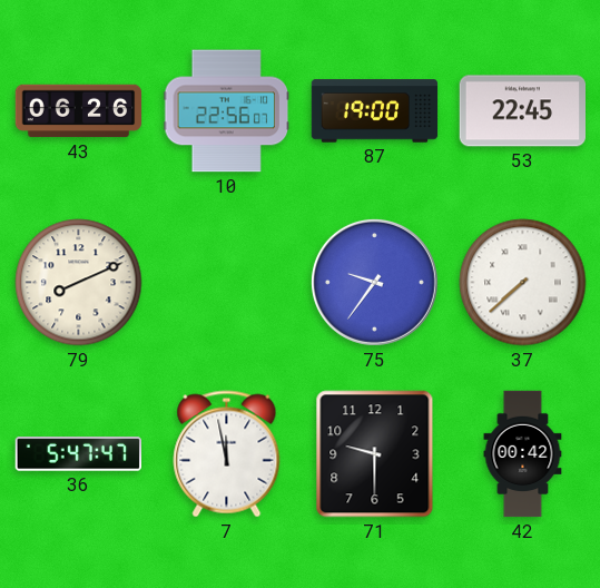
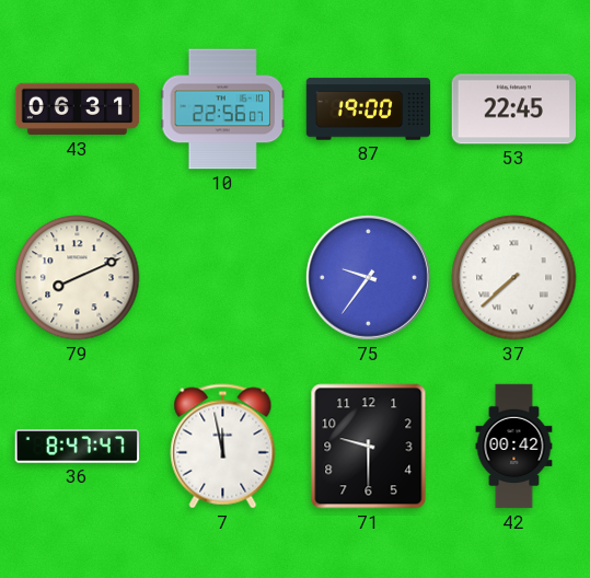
43: 06:26 -> 06:31 (78, 109)
36: 5:47 -> 8:47 (77, 447)
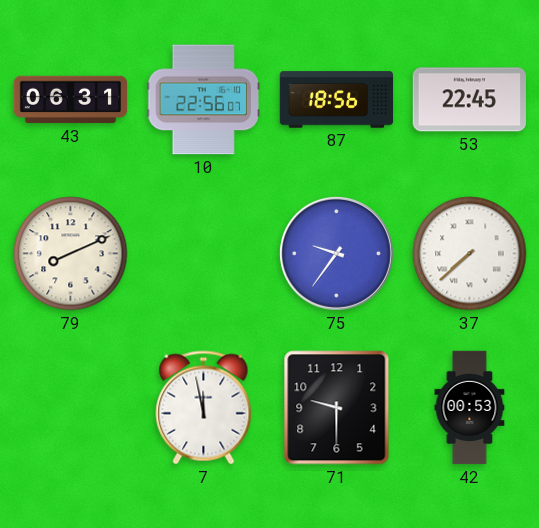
87: 19:00 -> 18:56 (337, 100)
36: 8:47 -> none (77, 447)
42: 00:42 -> 00:53 (470, 408)
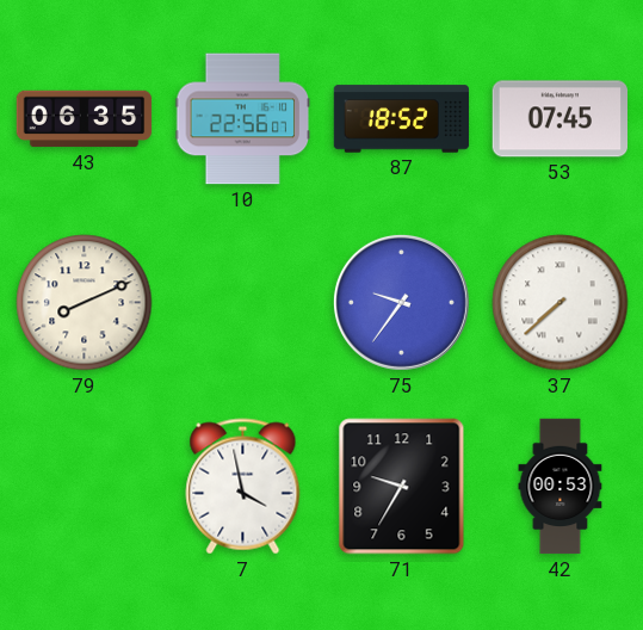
43: 06:31 -> 06:35 (85, 119)
87: 18:56 -> 18:52 (402, 119)
53: 22:45 -> 07:45 (559, 119)
7: 11:58 -> 3:58 (243, 487)
71: 9:30 -> 9:35 (402, 487)
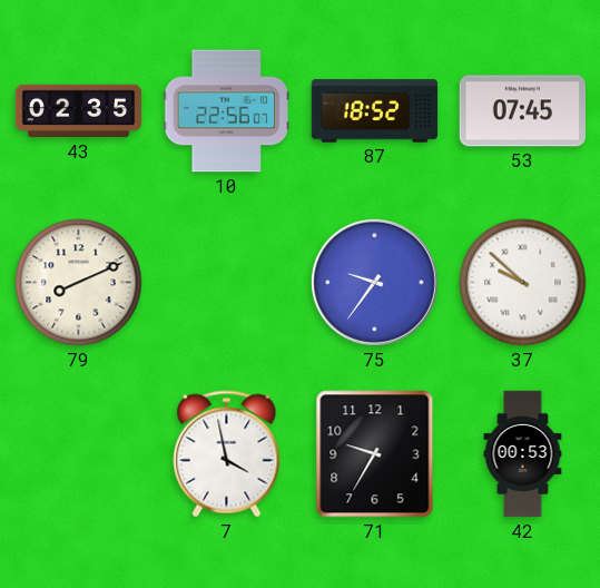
43: 06:35 -> 02:35 (79, 111)
37: 7:38 -> 9:52 (523, 283)
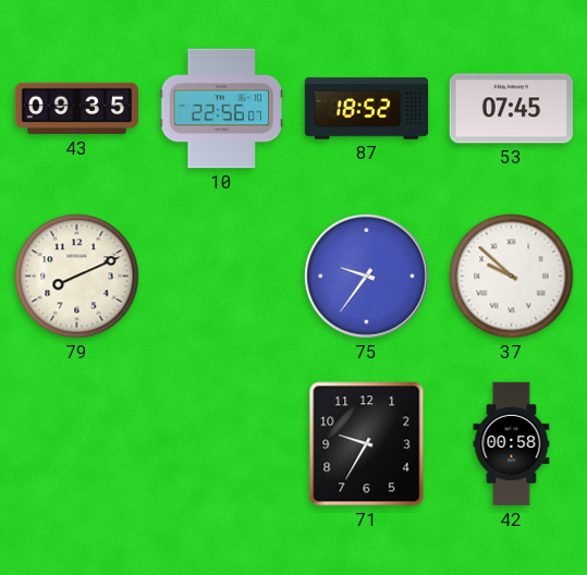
43: 02:35 -> 09:35 (77, 109)
7: 3:58 -> none (227, 454)
42: 00:53 -> 00:58 (512, 444)
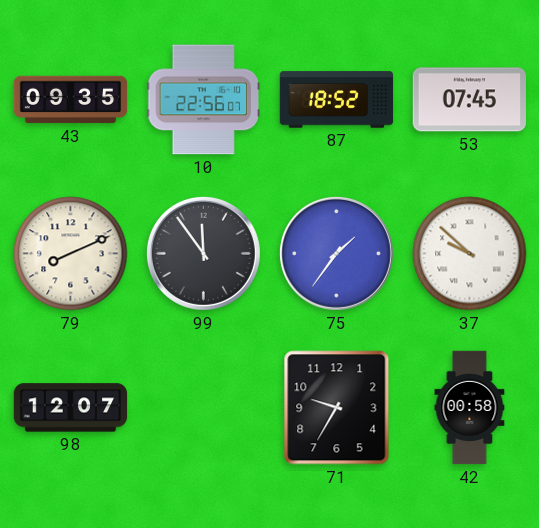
99: none -> 11:54 (203, 253)
75: 9:36 -> 1:36 (336, 253)
98: none -> 12:07 (71, 408)
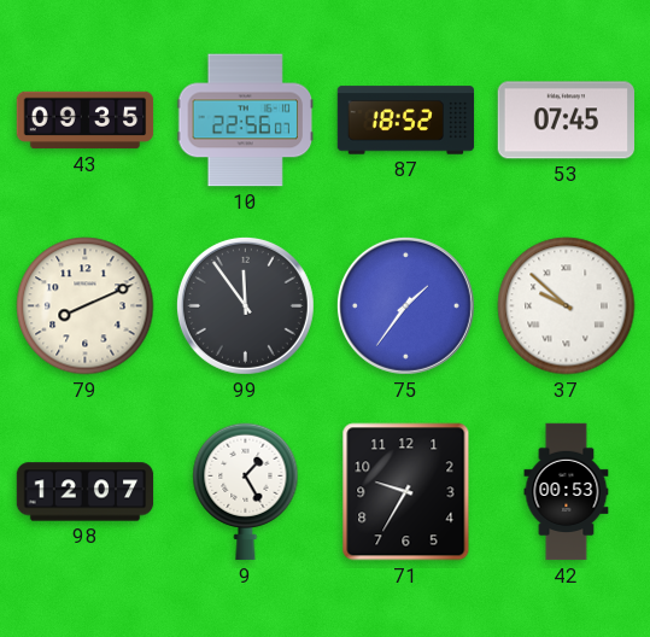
9: none -> 1:25 (246, 492)
42: 00:58 -> 00:53 (567, 492)
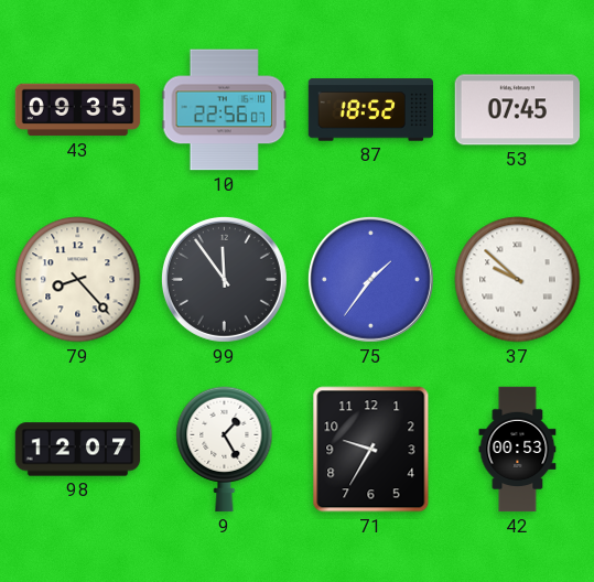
79: 8:11 -> 8:23 (78, 280)
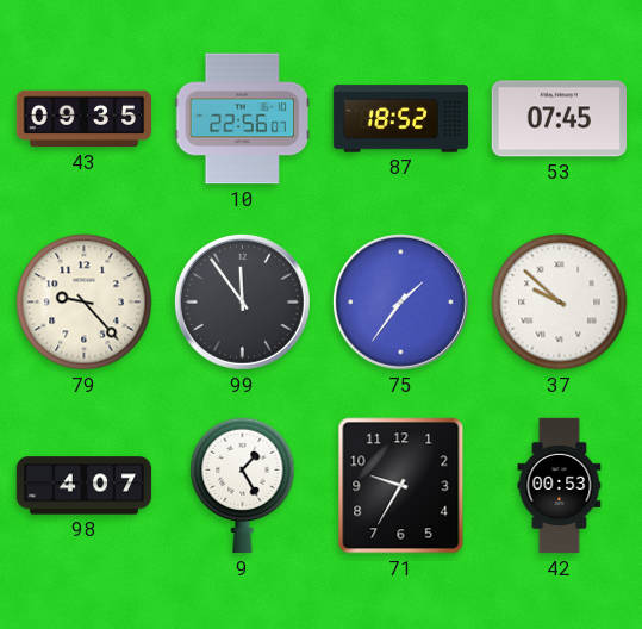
79: 8:23 -> 9:23 (85, 303)
98: 12:07 -> 4:07 (85, 486)
